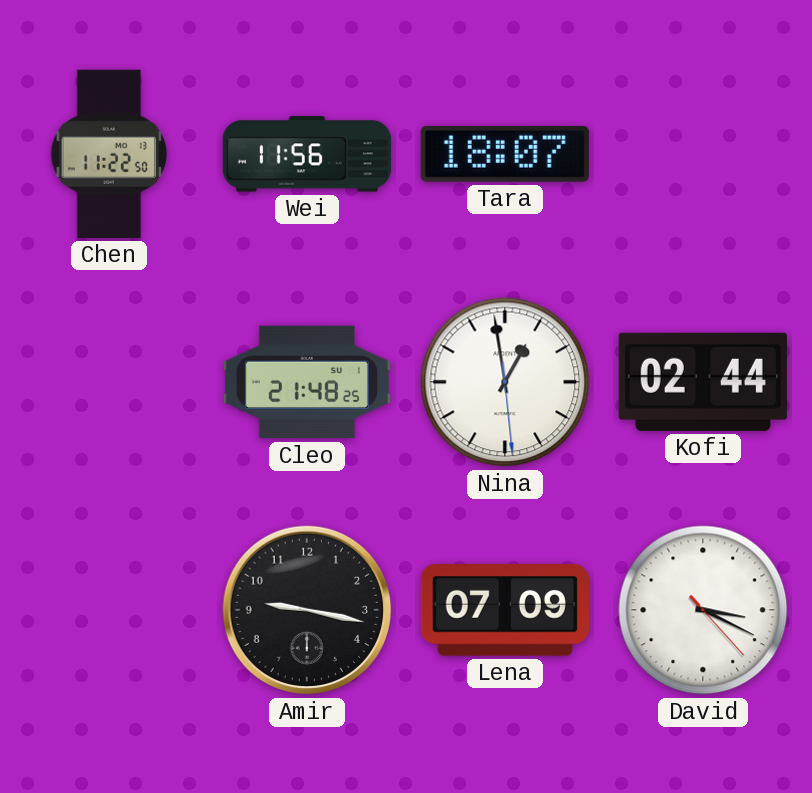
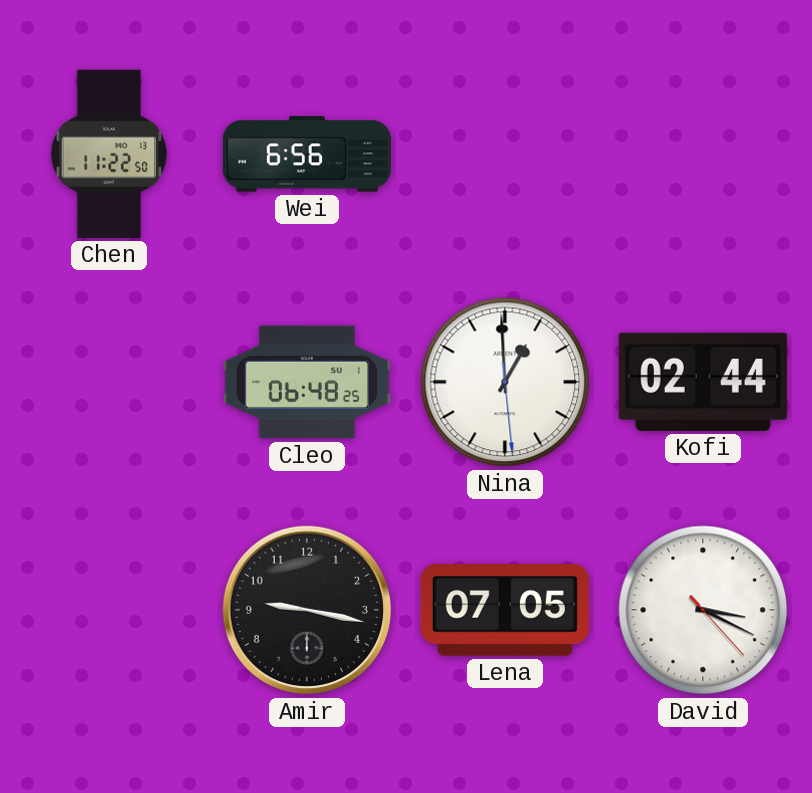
Wei: 11:56 -> 6:56 (307, 154)
Tara: 18:07 -> none (505, 154)
Cleo: 21:48 -> 06:48 (307, 382)
Nina: 12:58 -> 12:59 (505, 382)
Lena: 07:09 -> 07:05 (505, 611)
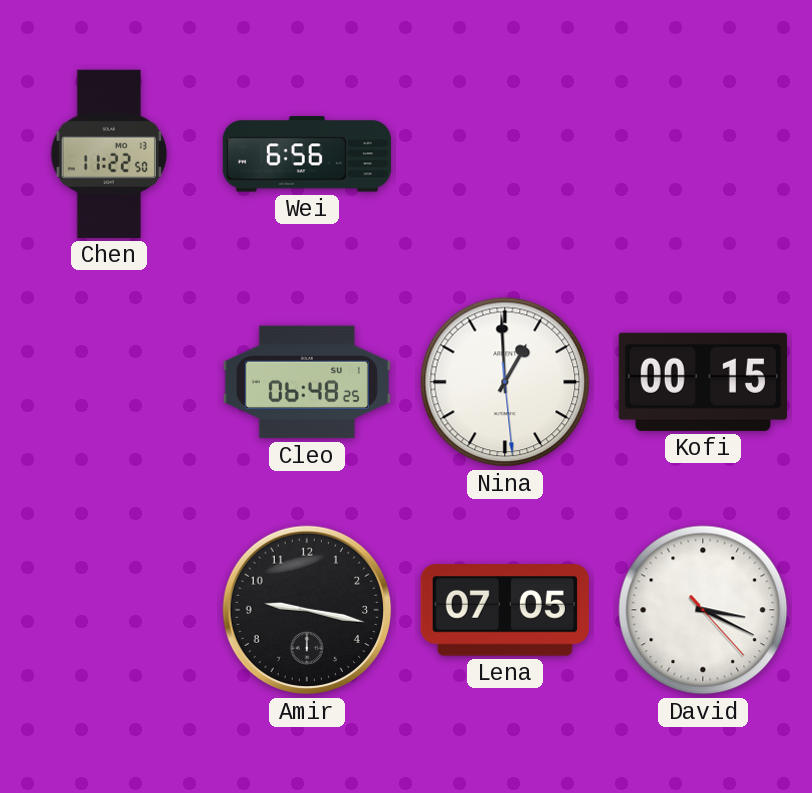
Kofi: 02:44 -> 00:15 (703, 382)
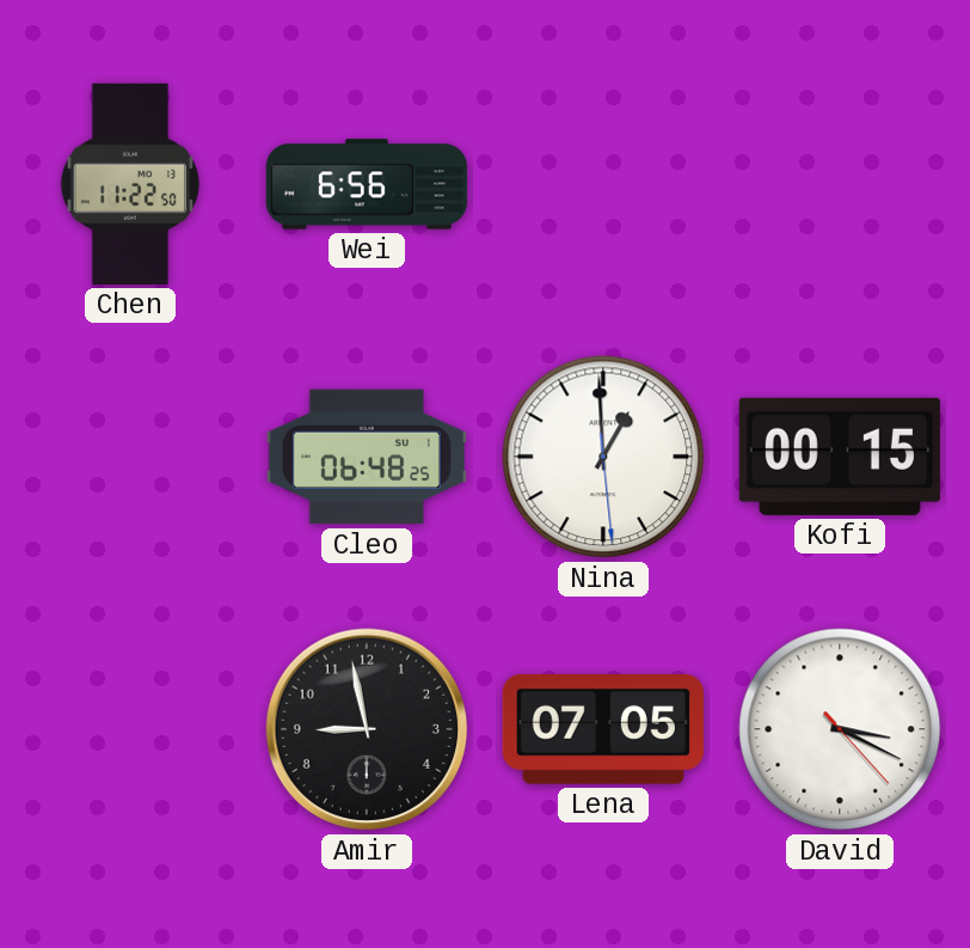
Amir: 9:17 -> 8:58 (367, 729)
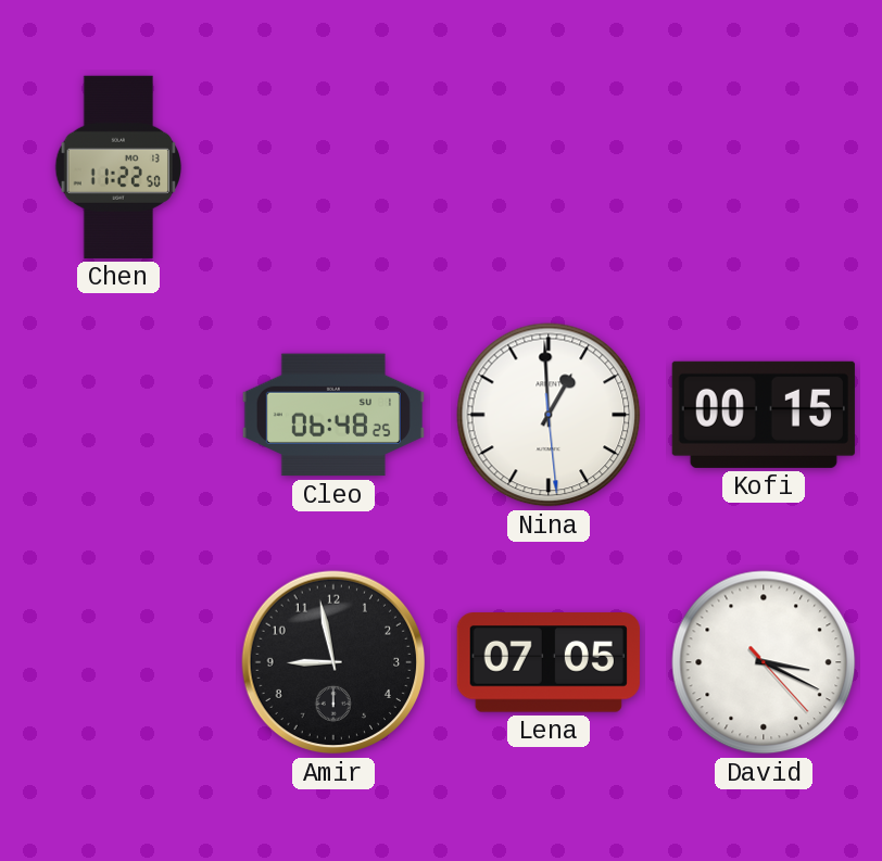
Wei: 6:56 -> none (367, 184)
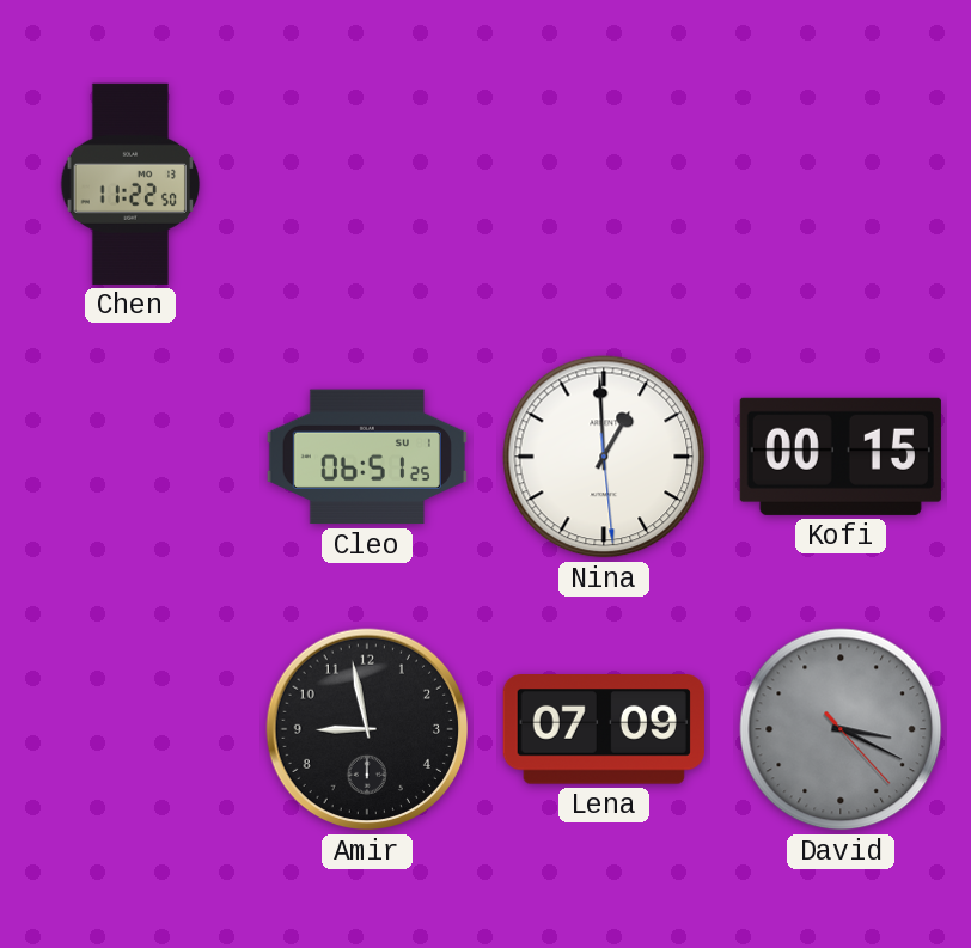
Cleo: 06:48 -> 06:51 (367, 457)
Lena: 07:05 -> 07:09 (604, 730)
David dial: white -> grey (841, 729)
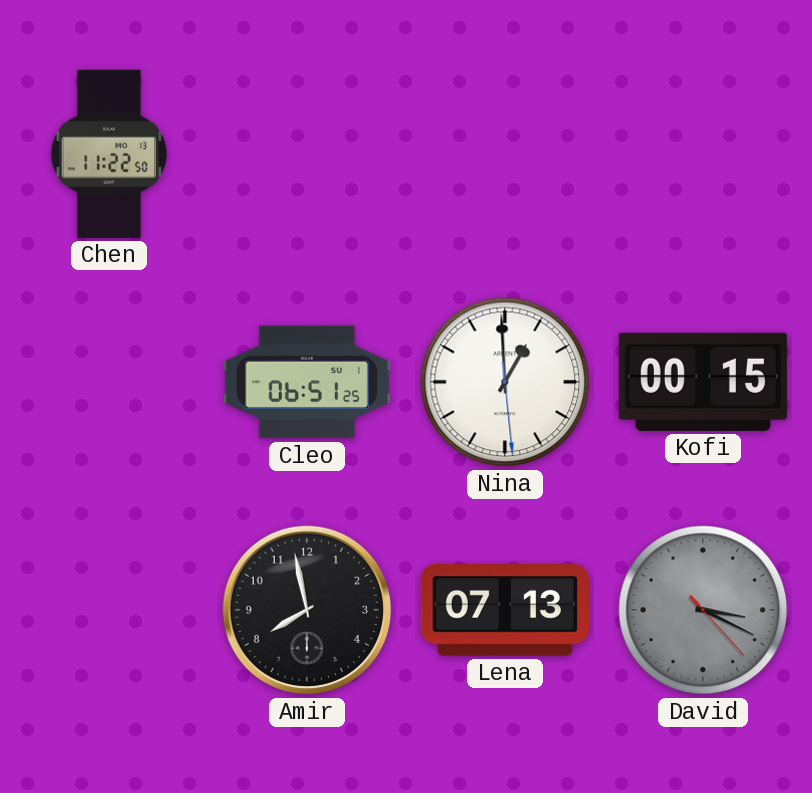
Amir: 8:58 -> 7:58 (307, 610)
Lena: 07:09 -> 07:13 (505, 611)
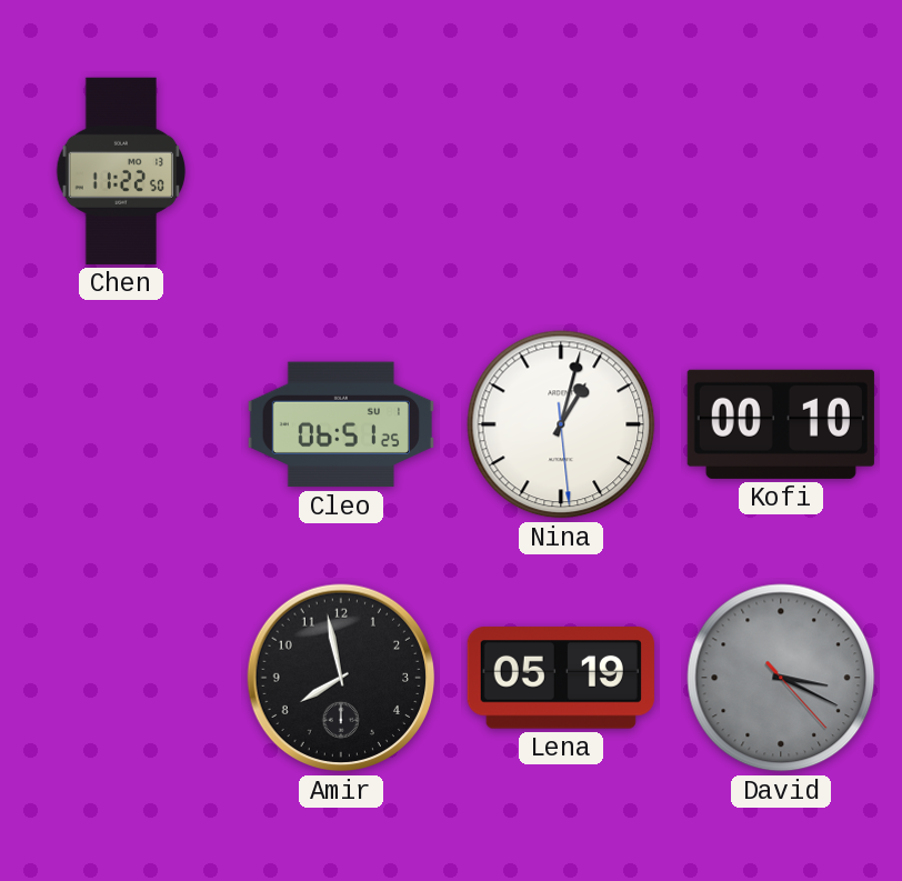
Nina: 12:59 -> 1:02 (561, 424)
Kofi: 00:15 -> 00:10 (781, 424)
Lena: 07:13 -> 05:19 (561, 679)
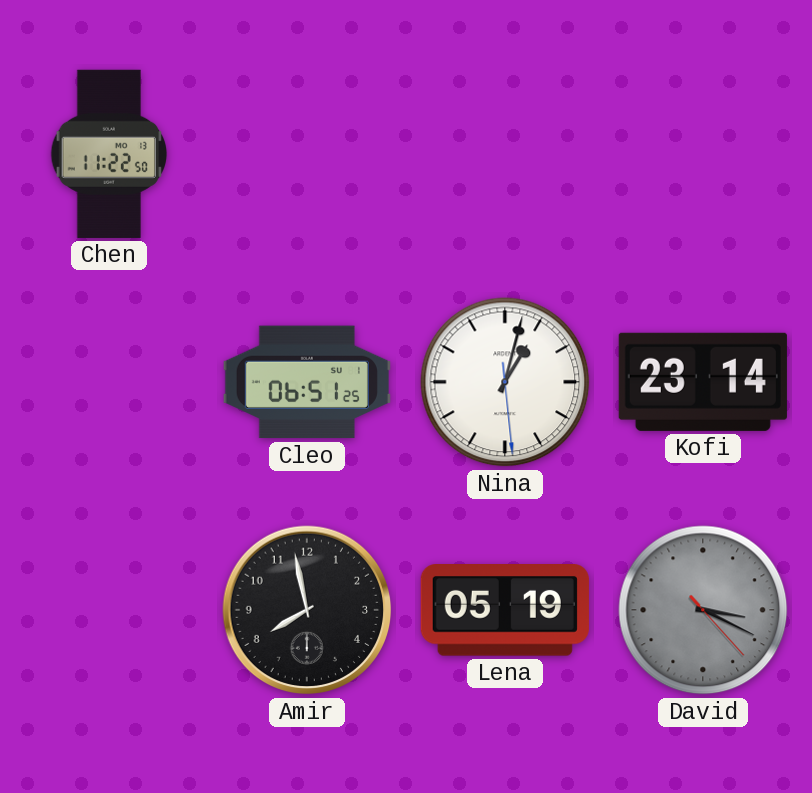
Kofi: 00:10 -> 23:14 (703, 382)
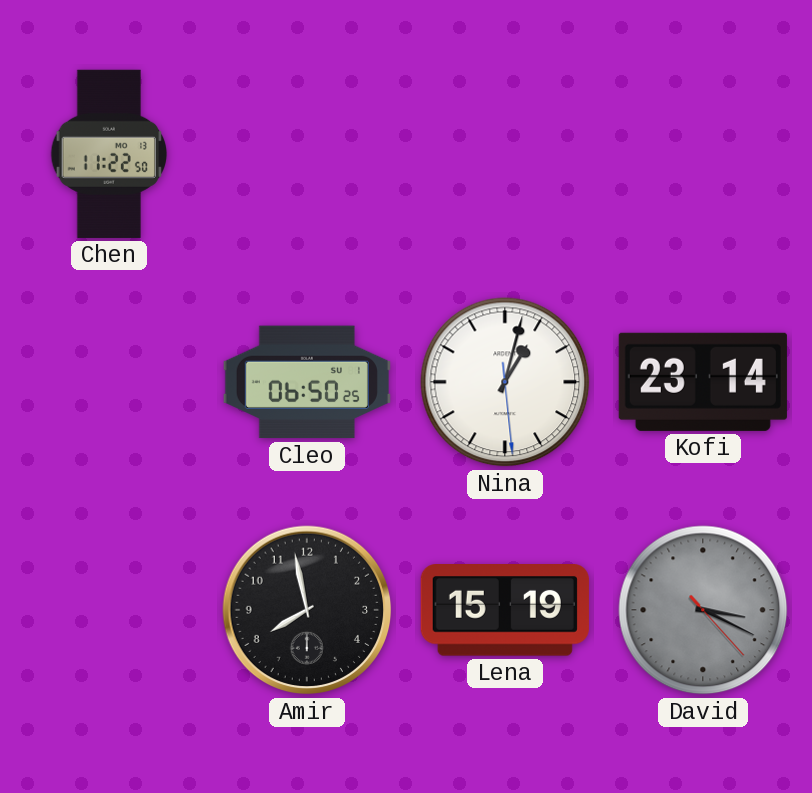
Cleo: 06:51 -> 06:50 (307, 382)
Lena: 05:19 -> 15:19 (505, 611)
